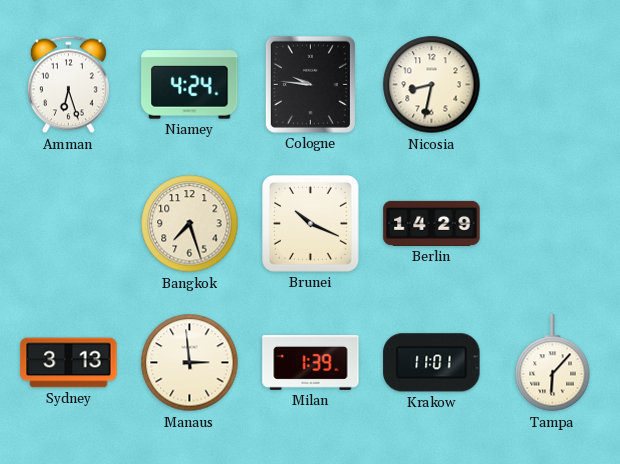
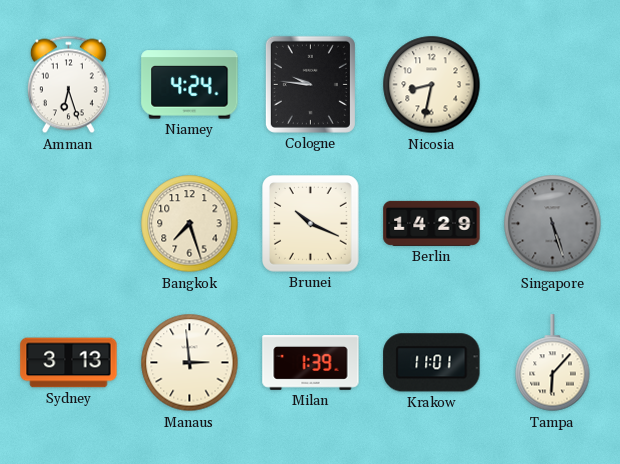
Singapore: none -> 5:27 (553, 224)
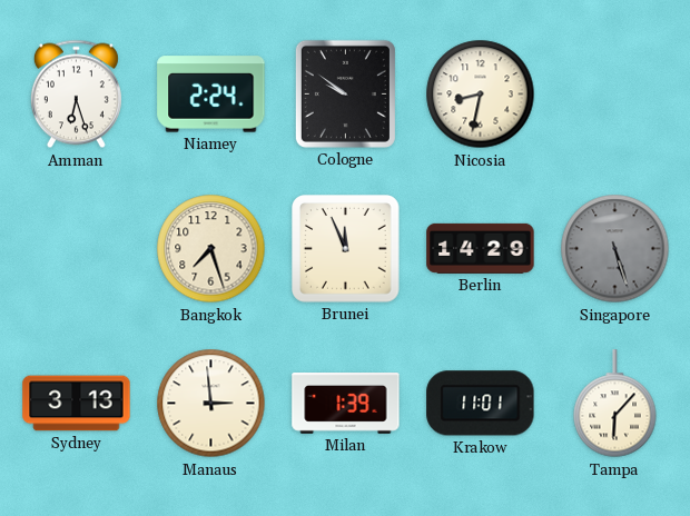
Niamey: 4:24 -> 2:24 (211, 95)
Cologne: 9:46 -> 9:51 (345, 93)
Brunei: 10:19 -> 11:56 (346, 249)
